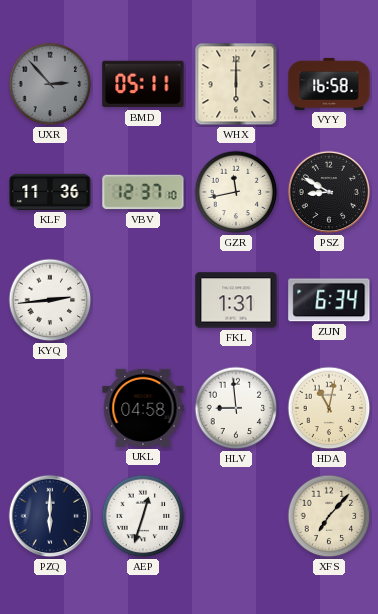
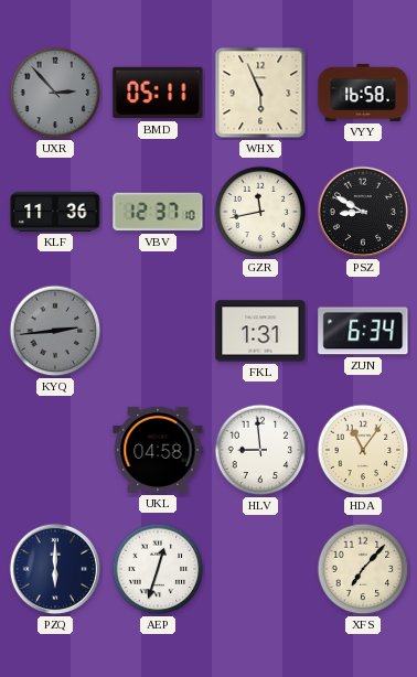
WHX: 6:00 -> 5:56 (260, 93)
KYQ dial: white -> grey (55, 331)
HDA: 11:02 -> 11:06 (363, 450)
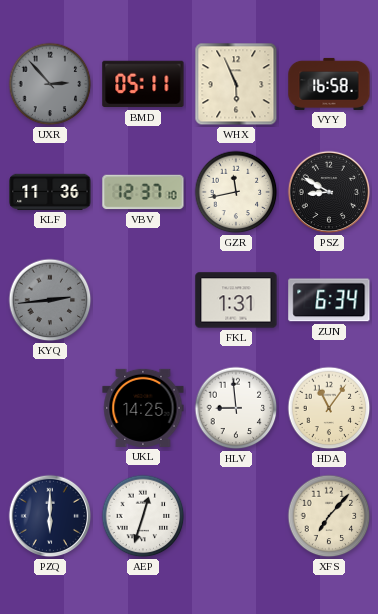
UKL: 04:58 -> 14:25 (143, 408)
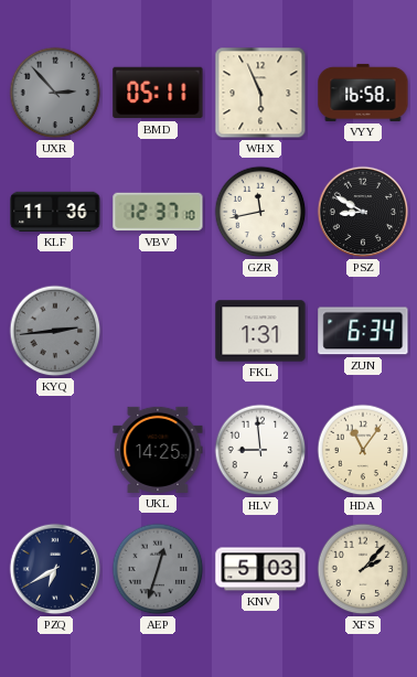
PZQ: 6:00 -> 6:40 (55, 569)
AEP dial: white -> grey (158, 569)
KNV: none -> 5:03 (260, 569)
XFS: 7:07 -> 2:07 (363, 569)
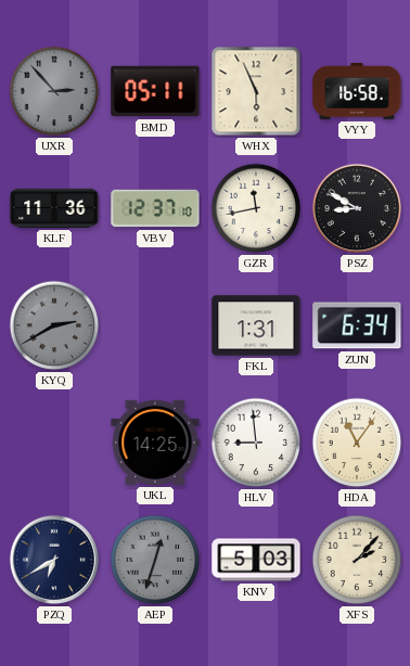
KYQ: 2:44 -> 2:40 (54, 325)
